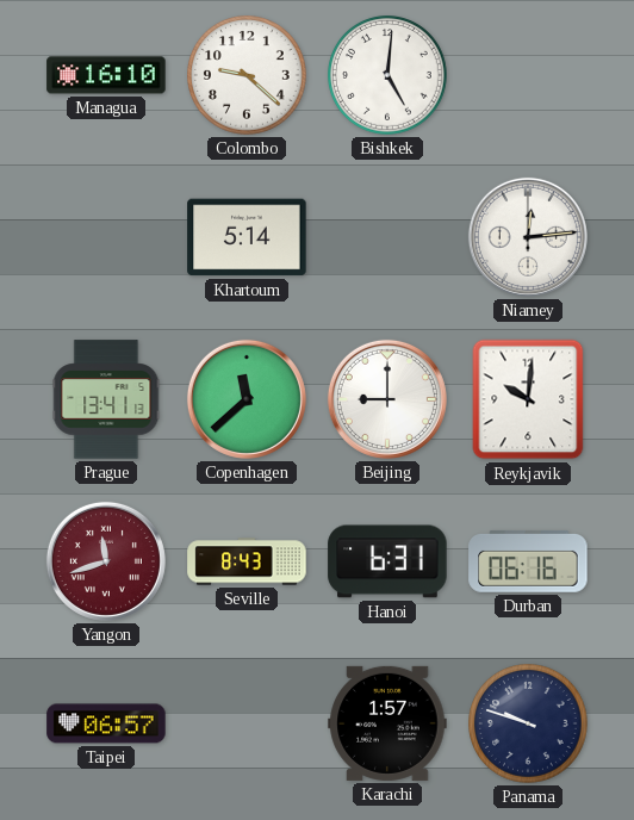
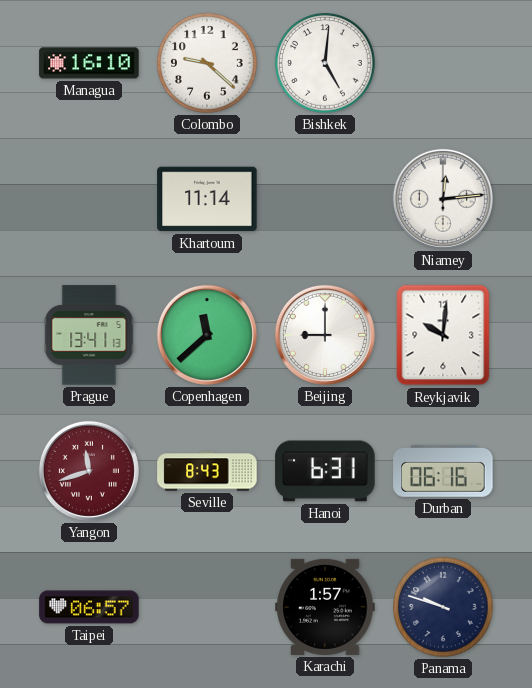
Khartoum: 5:14 -> 11:14 (207, 199)
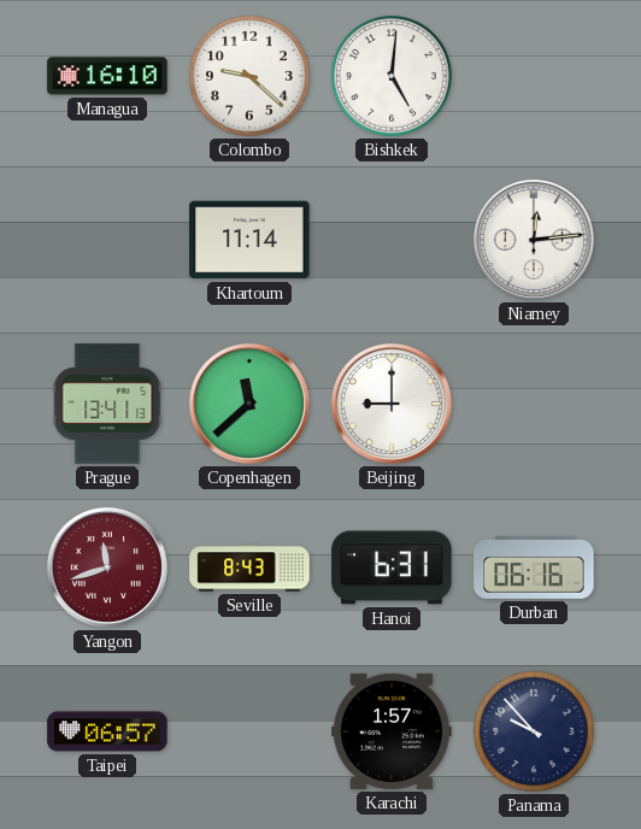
Reykjavik: 10:01 -> none (443, 335)
Panama: 9:48 -> 9:53 (535, 733)
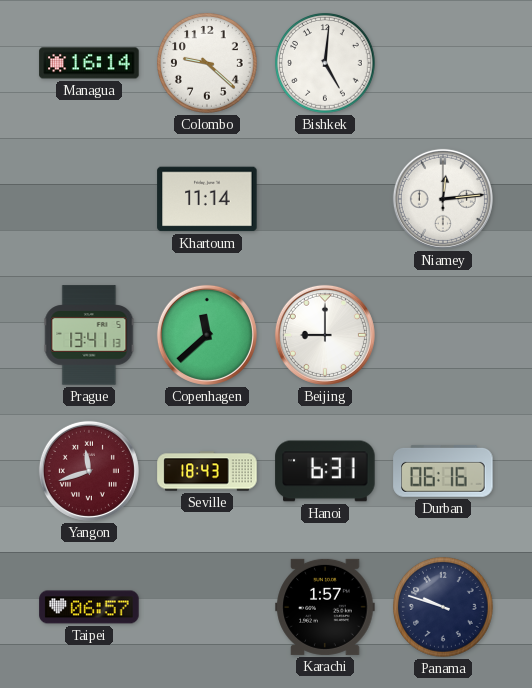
Managua: 16:10 -> 16:14 (89, 63)
Seville: 8:43 -> 18:43 (207, 471)
Panama: 9:53 -> 9:48 (444, 608)
